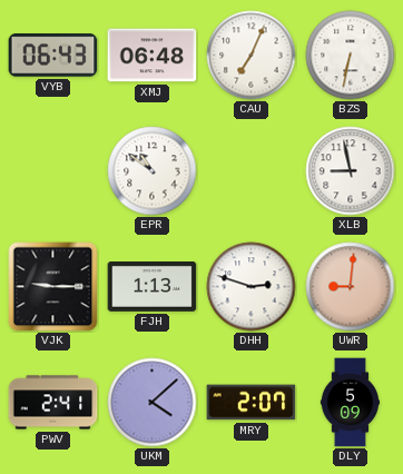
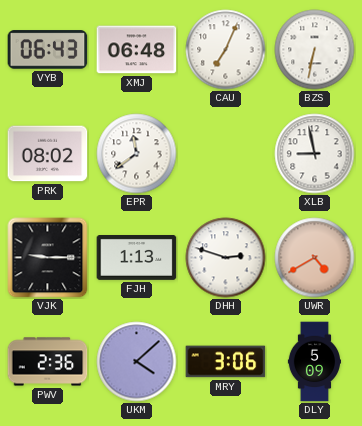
PRK: none -> 08:02 (48, 154)
EPR: 10:51 -> 11:39 (137, 154)
UWR: 9:01 -> 4:40 (315, 258)
PWV: 2:41 -> 2:36 (48, 362)
MRY: 2:07 -> 3:06 (226, 362)
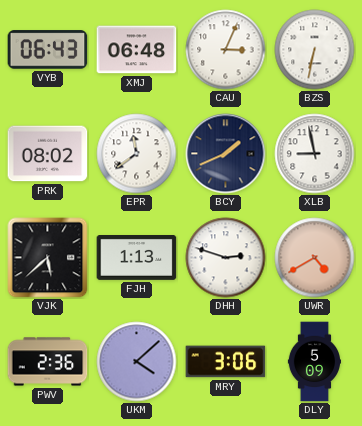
CAU: 7:04 -> 3:04 (226, 50)
BCY: none -> 1:41 (226, 154)
VJK: 9:15 -> 5:38 (48, 258)
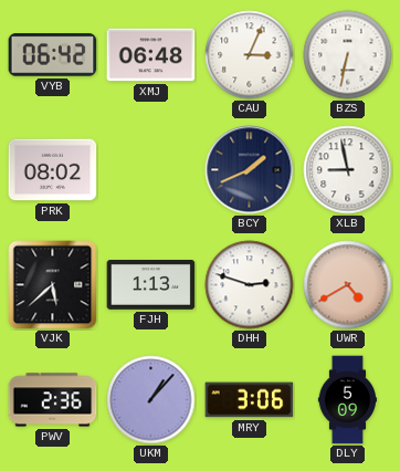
VYB: 06:43 -> 06:42 (53, 55)
EPR: 11:39 -> none (137, 154)
UKM: 4:08 -> 1:07 (151, 400)
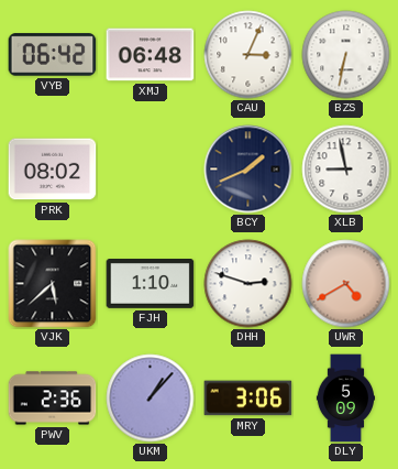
FJH: 1:13 -> 1:10 (151, 284)
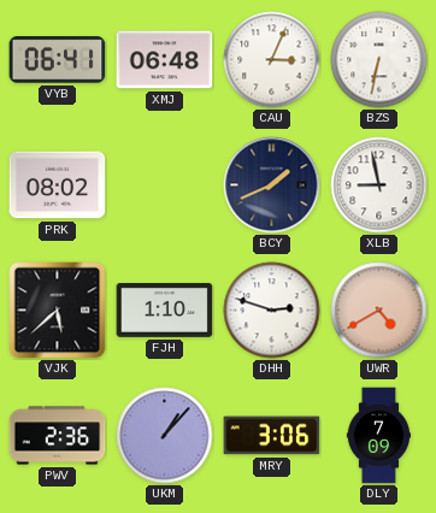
VYB: 06:42 -> 06:41 (58, 60)
DLY: 5:09 -> 7:09 (379, 436)
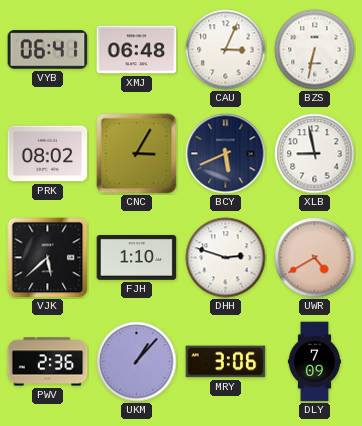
CNC: none -> 3:05 (137, 154)
BCY: 1:41 -> 5:41 (226, 154)
